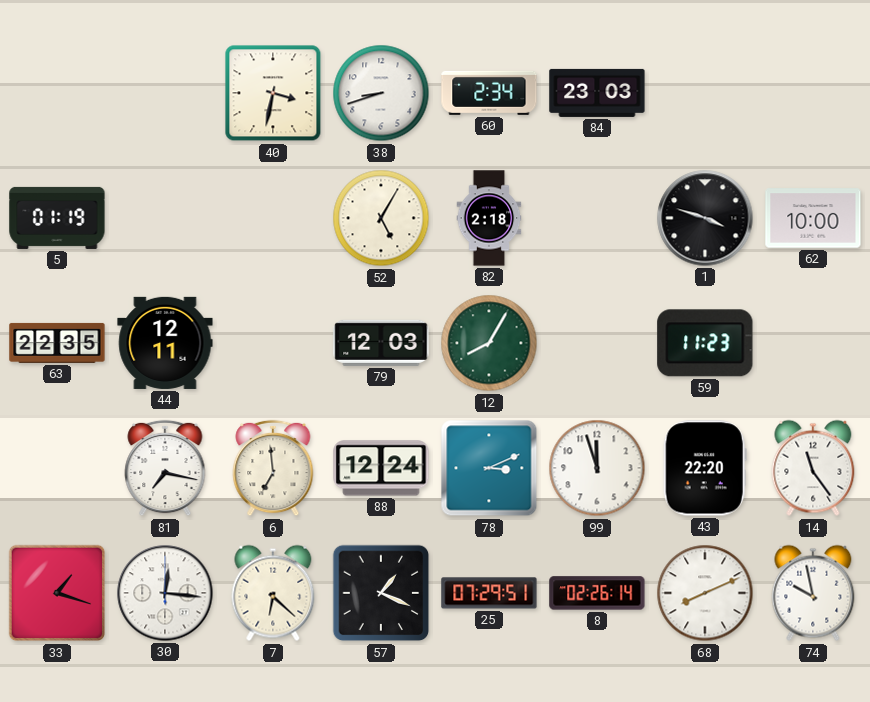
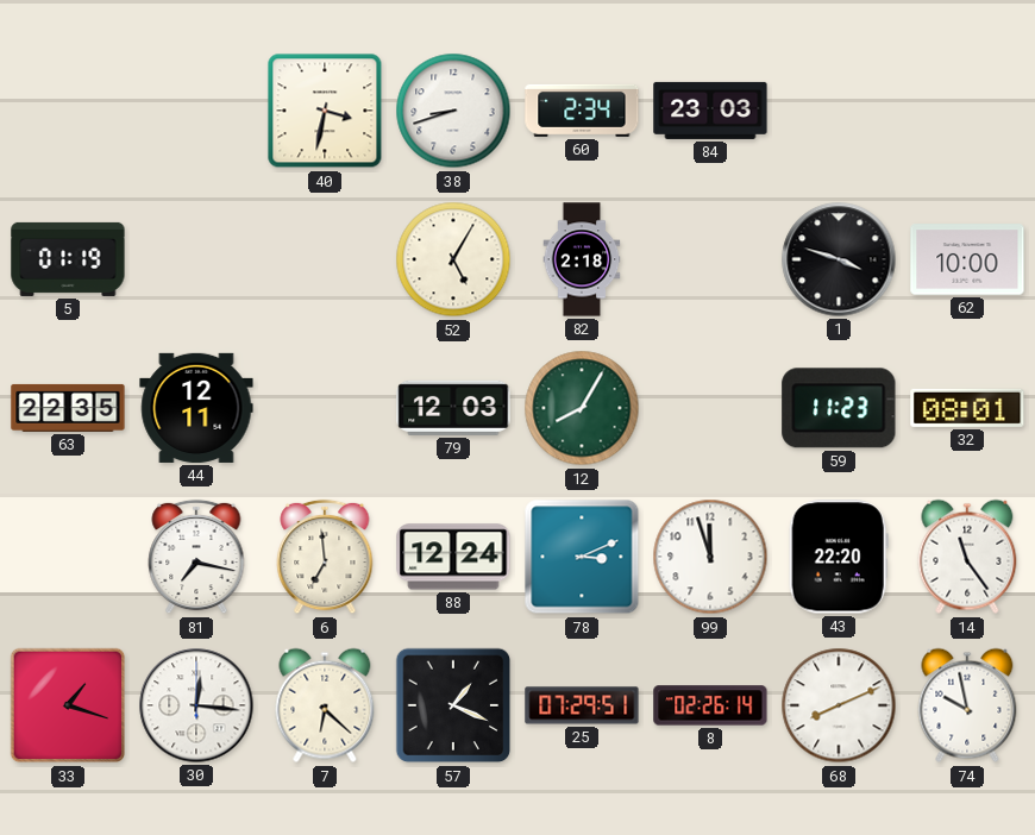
32: none -> 08:01 (967, 408)
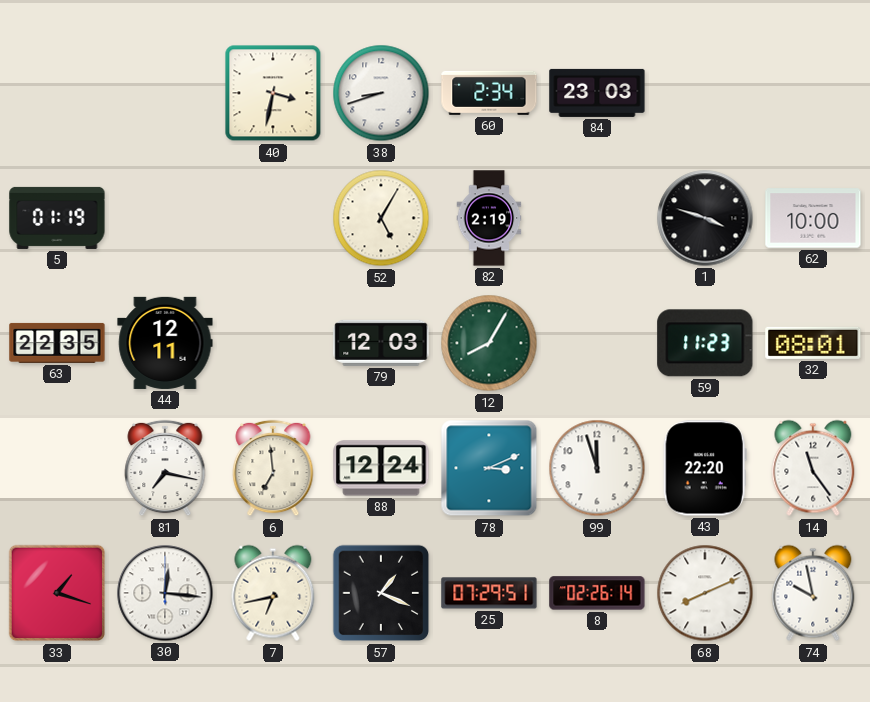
82: 2:18 -> 2:19 (489, 218)
7: 6:22 -> 6:43 (273, 593)
